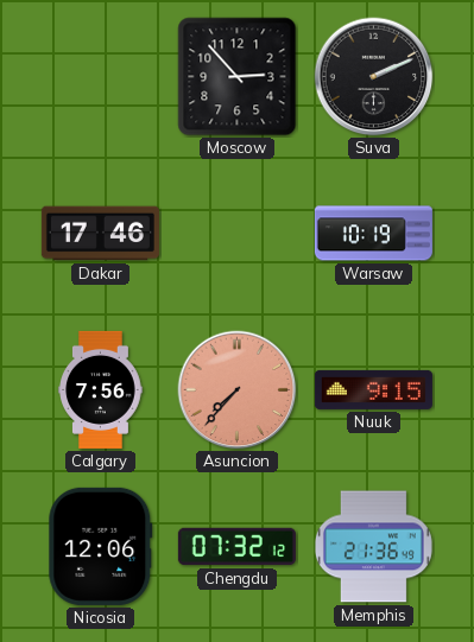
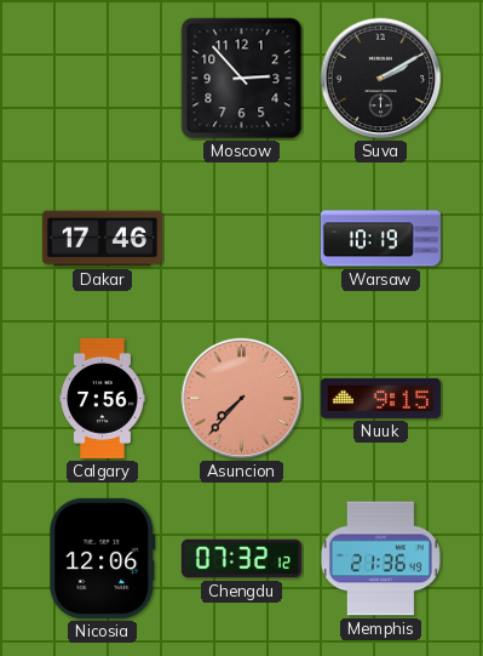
Suva: 2:11 -> 2:10 (381, 79)
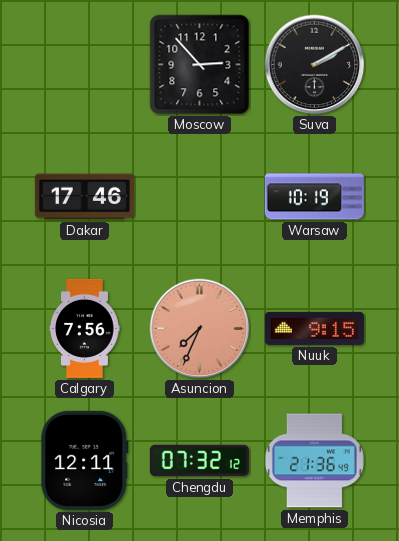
Asuncion: 7:37 -> 7:34 (200, 329)
Nicosia: 12:06 -> 12:11 (85, 460)
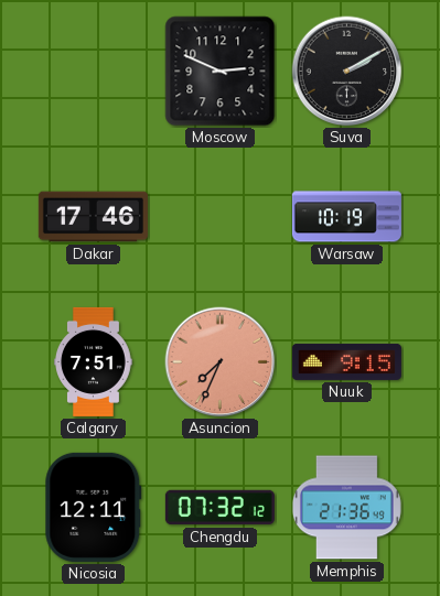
Moscow: 2:53 -> 2:49 (221, 72)
Calgary: 7:56 -> 7:51 (94, 361)
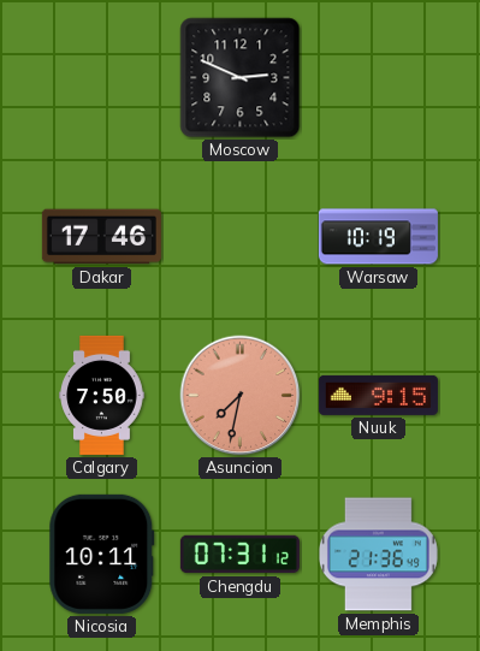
Suva: 2:10 -> none (347, 72)
Calgary: 7:51 -> 7:50 (102, 395)
Asuncion: 7:34 -> 7:32 (241, 396)
Nicosia: 12:11 -> 10:11 (102, 554)
Chengdu: 07:32 -> 07:31 (239, 555)
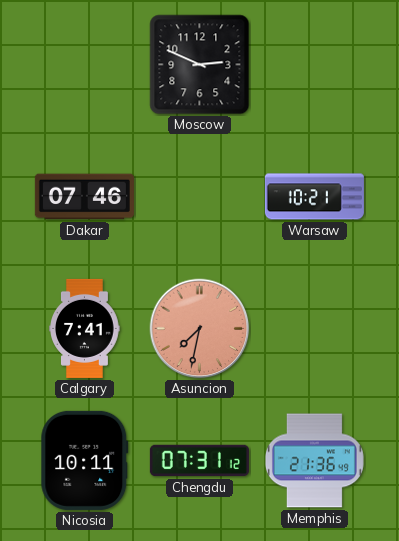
Dakar: 17:46 -> 07:46 (84, 197)
Warsaw: 10:19 -> 10:21 (314, 197)
Calgary: 7:50 -> 7:41 (85, 328)
Nuuk: 9:15 -> none (378, 395)
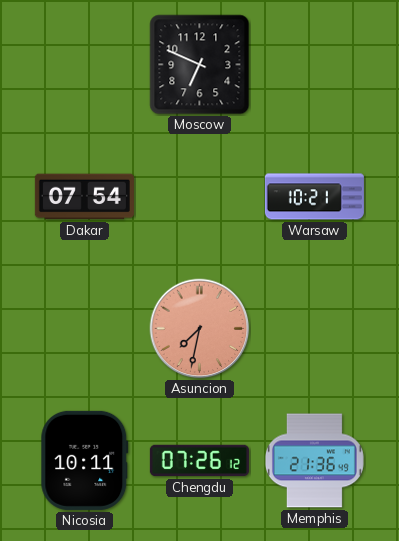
Moscow: 2:49 -> 6:49 (200, 65)
Dakar: 07:46 -> 07:54 (84, 197)
Calgary: 7:41 -> none (85, 328)
Chengdu: 07:31 -> 07:26 (199, 461)
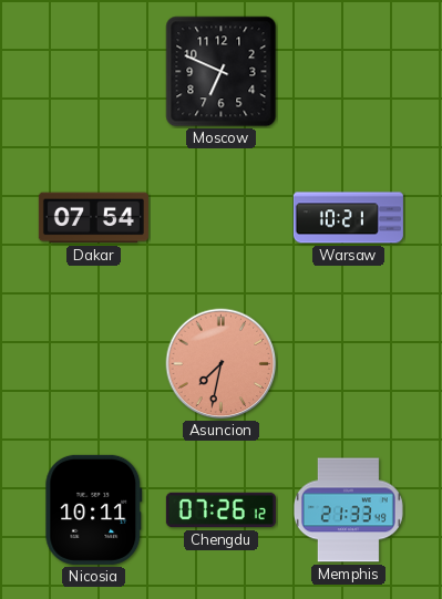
Memphis: 21:36 -> 21:33 (348, 510)
